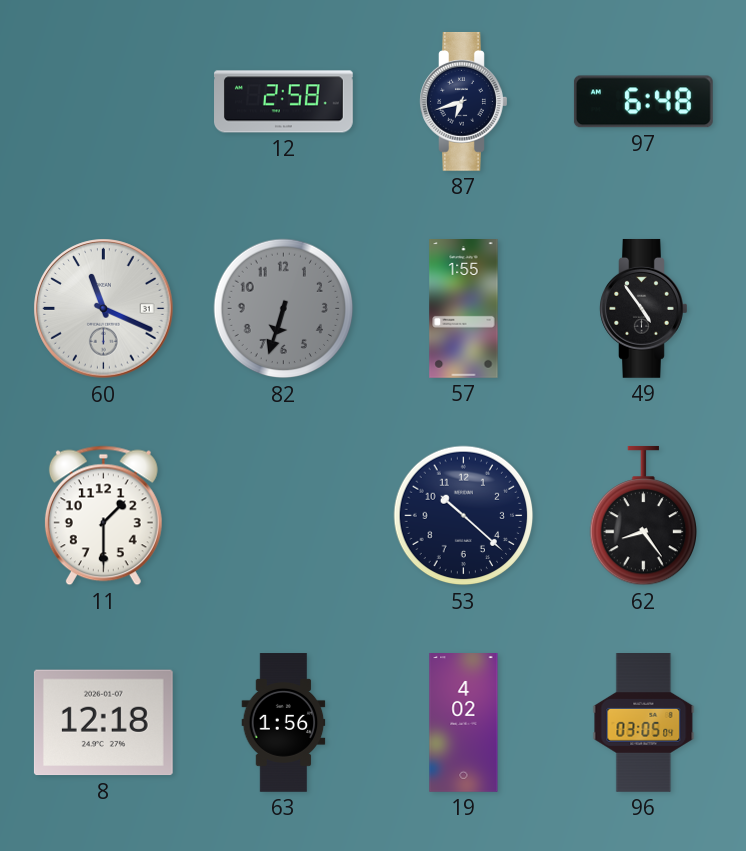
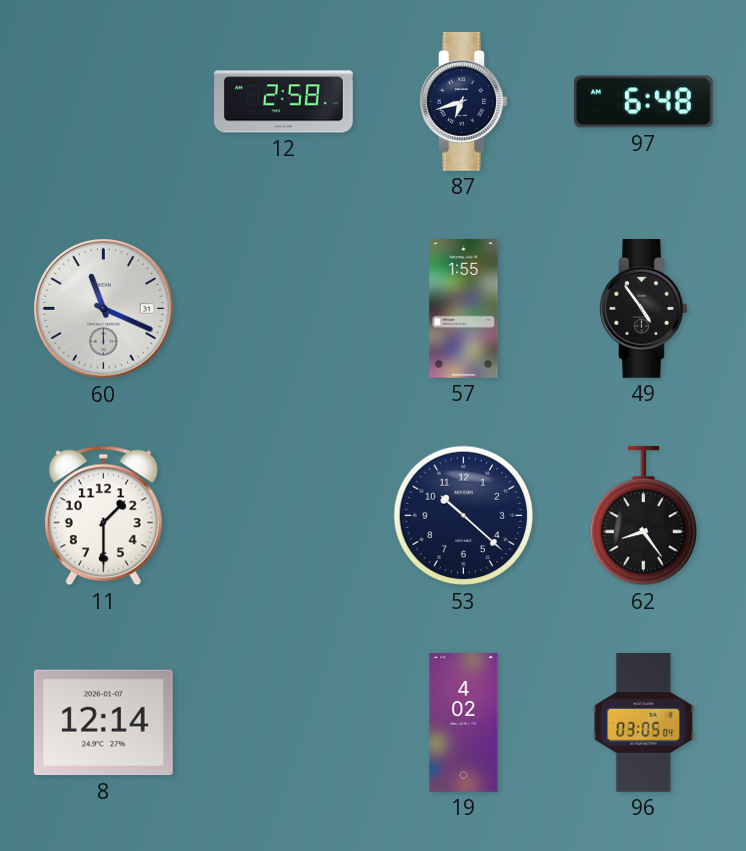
82: 6:33 -> none (284, 309)
8: 12:18 -> 12:14 (103, 723)
63: 1:56 -> none (284, 723)
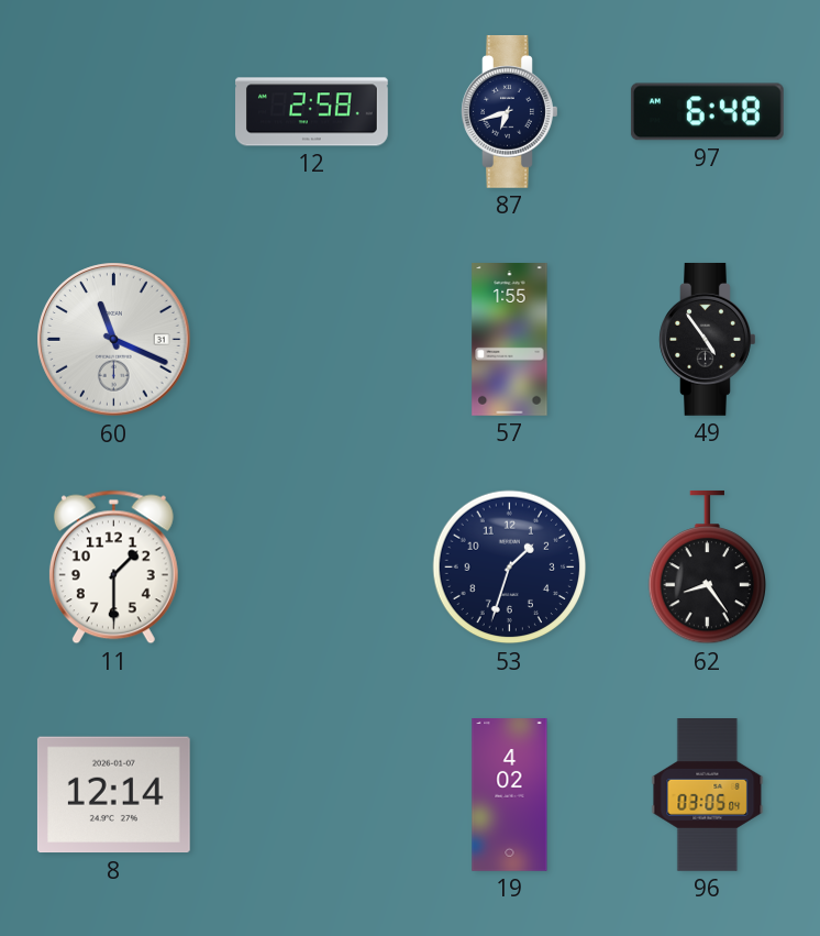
53: 10:22 -> 1:33 (510, 568)
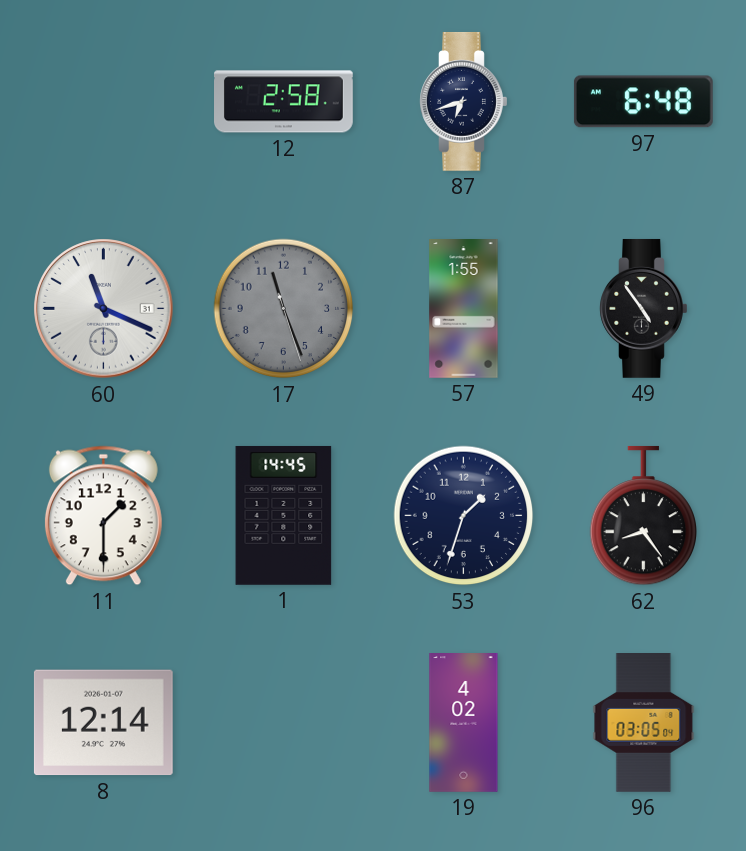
17: none -> 11:26 (284, 309)
1: none -> 14:45 (284, 515)
